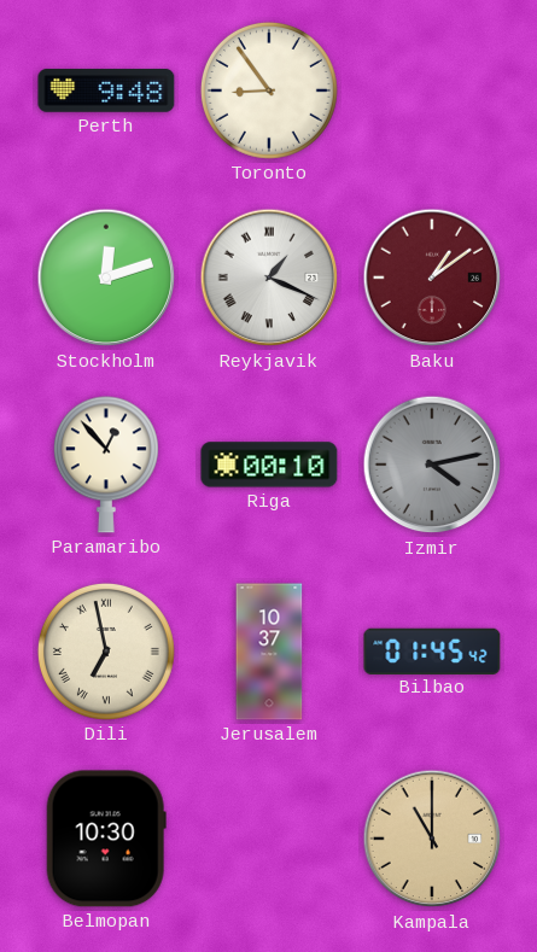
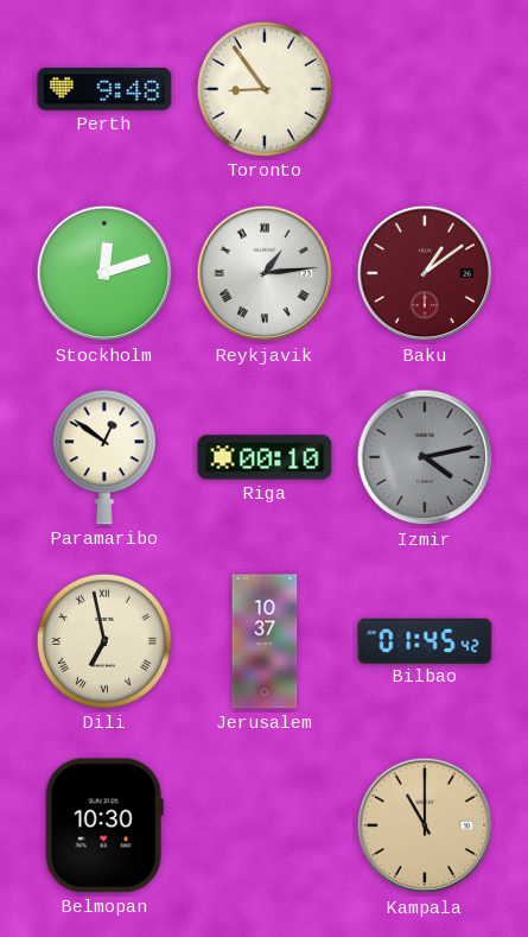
Reykjavik: 1:19 -> 1:14 (265, 273)
Paramaribo: 12:53 -> 12:51 (104, 457)
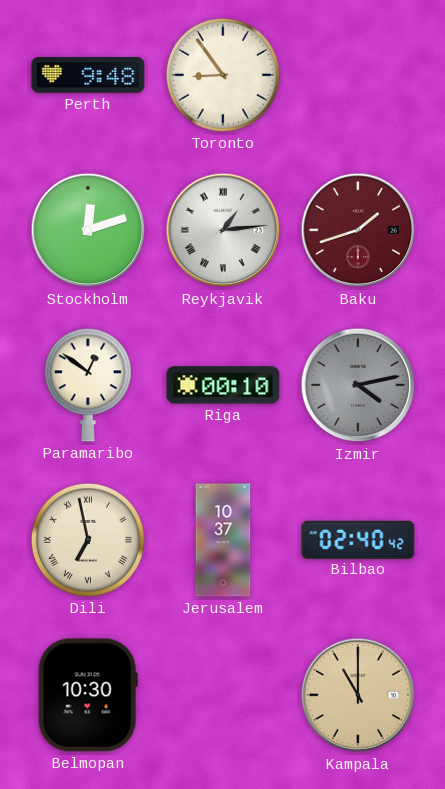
Baku: 1:09 -> 1:42 (358, 230)
Bilbao: 01:45 -> 02:40 (358, 539)
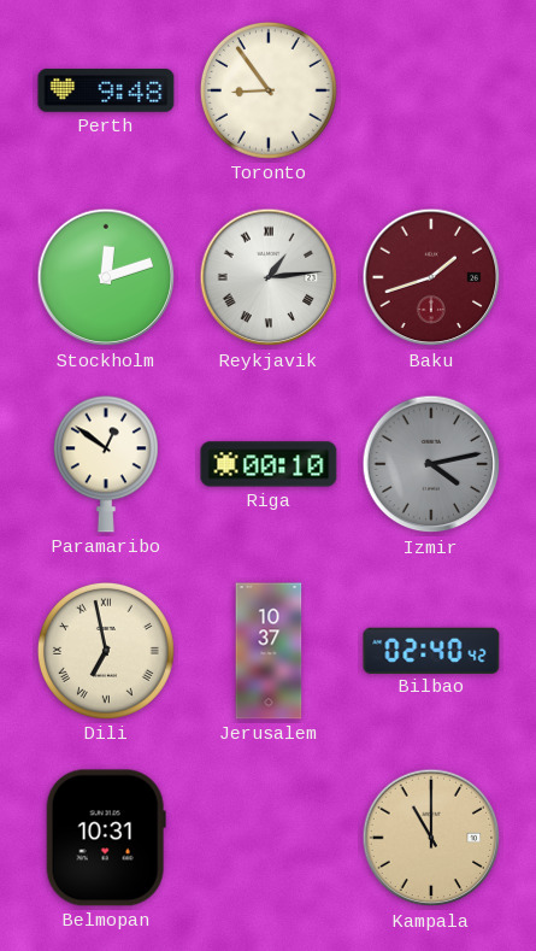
Belmopan: 10:30 -> 10:31 (106, 838)
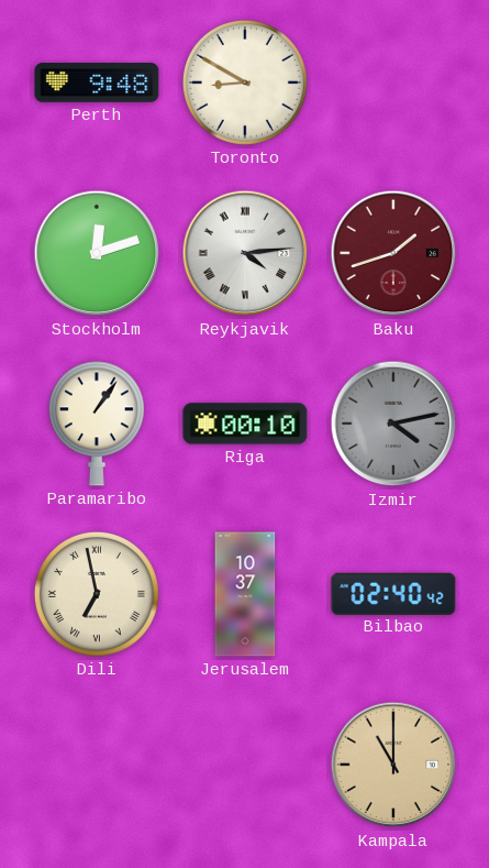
Toronto: 8:54 -> 8:50 (245, 83)
Reykjavik: 1:14 -> 4:14 (245, 253)
Paramaribo: 12:51 -> 1:06 (97, 424)
Belmopan: 10:31 -> none (106, 838)
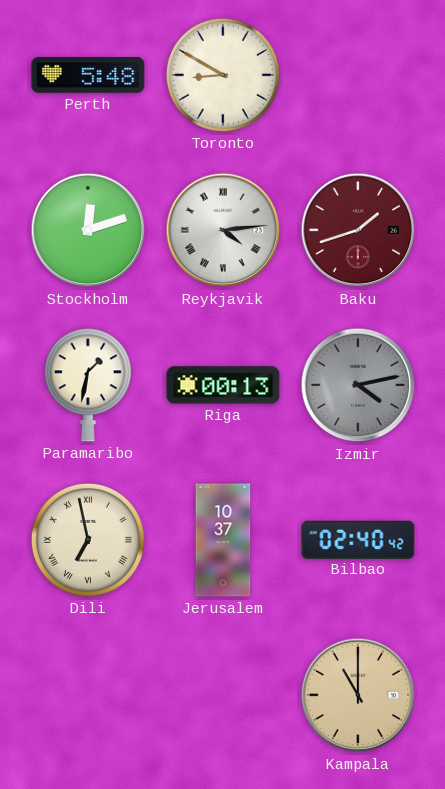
Perth: 9:48 -> 5:48 (88, 75)
Paramaribo: 1:06 -> 1:32 (88, 385)
Riga: 00:10 -> 00:13 (223, 385)
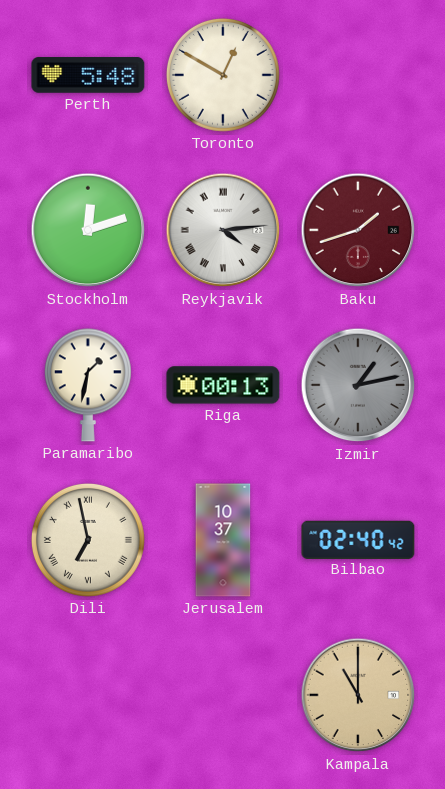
Toronto: 8:50 -> 12:50 (223, 75)
Izmir: 4:13 -> 1:13 (358, 385)
